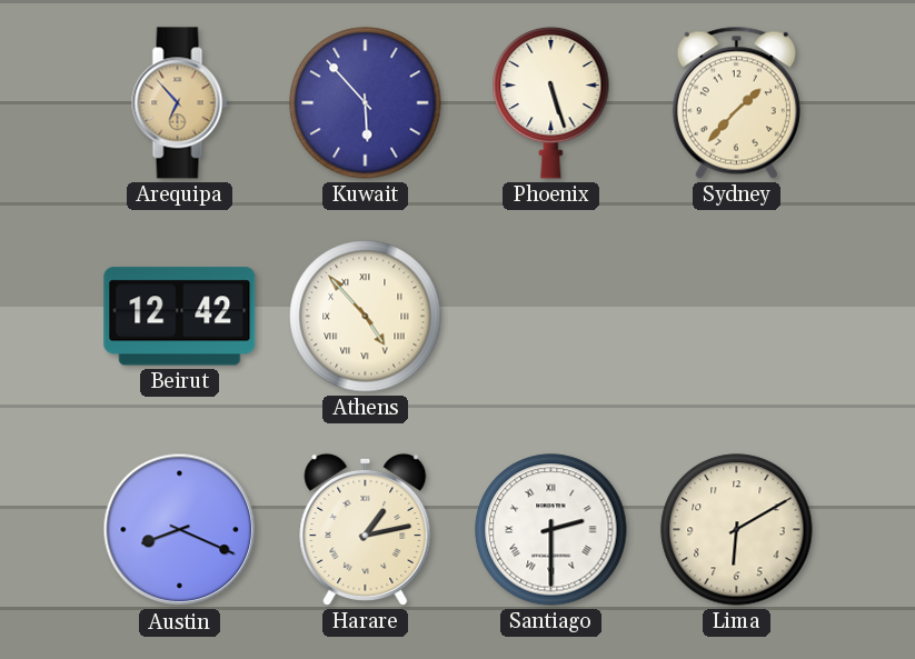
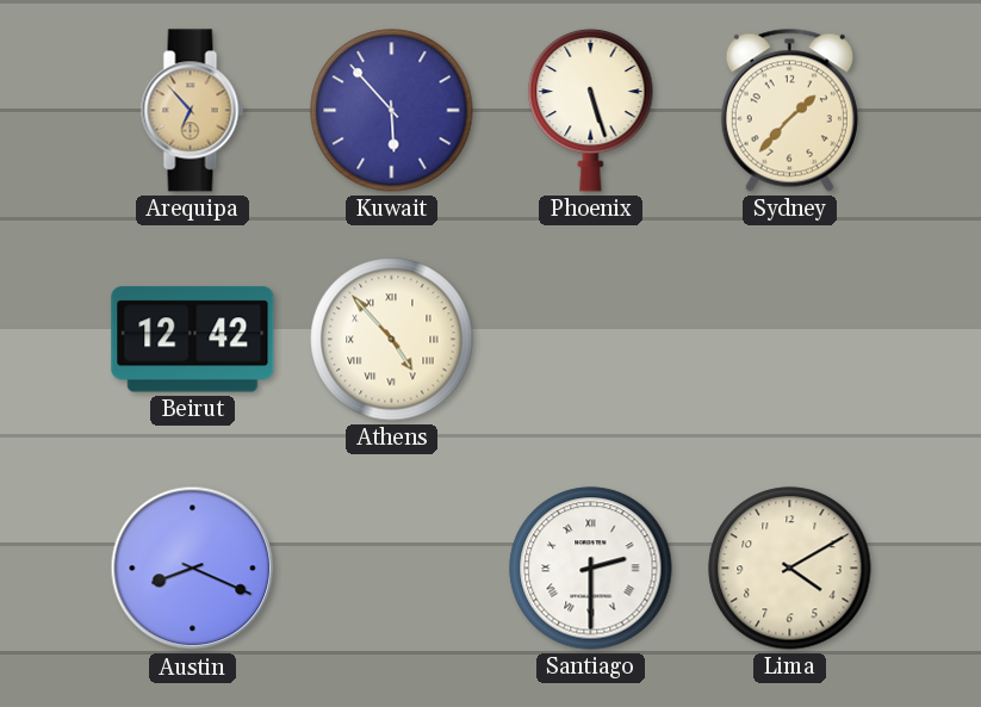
Harare: 1:13 -> none (366, 529)
Lima: 6:10 -> 4:10 (790, 569)
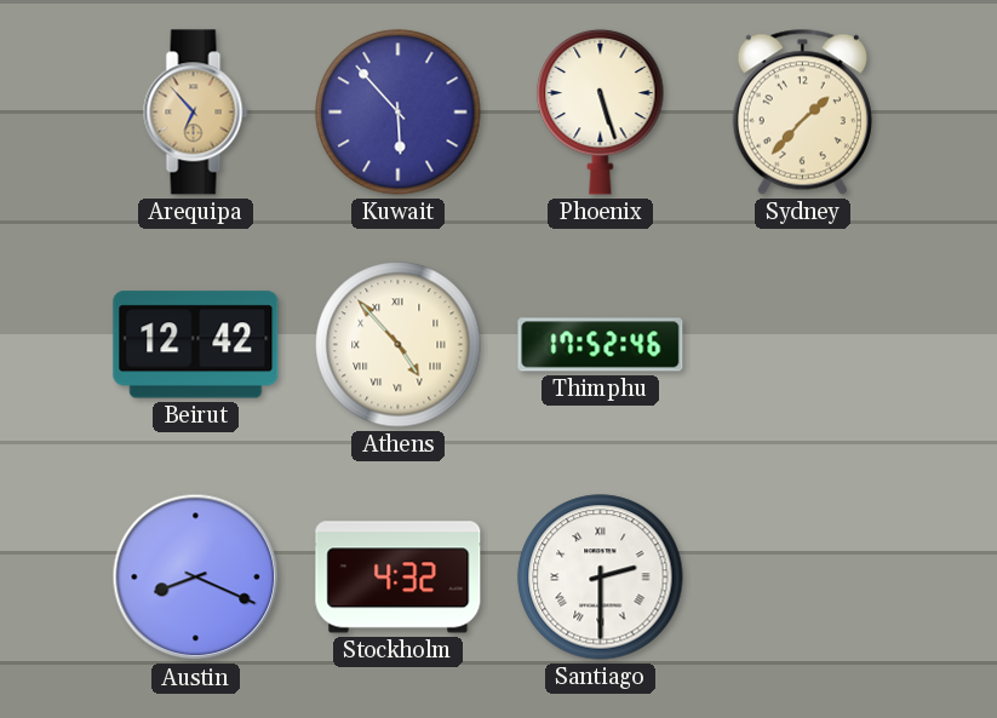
Thimphu: none -> 17:52 (601, 345)
Stockholm: none -> 4:32 (399, 578)
Lima: 4:10 -> none (790, 569)
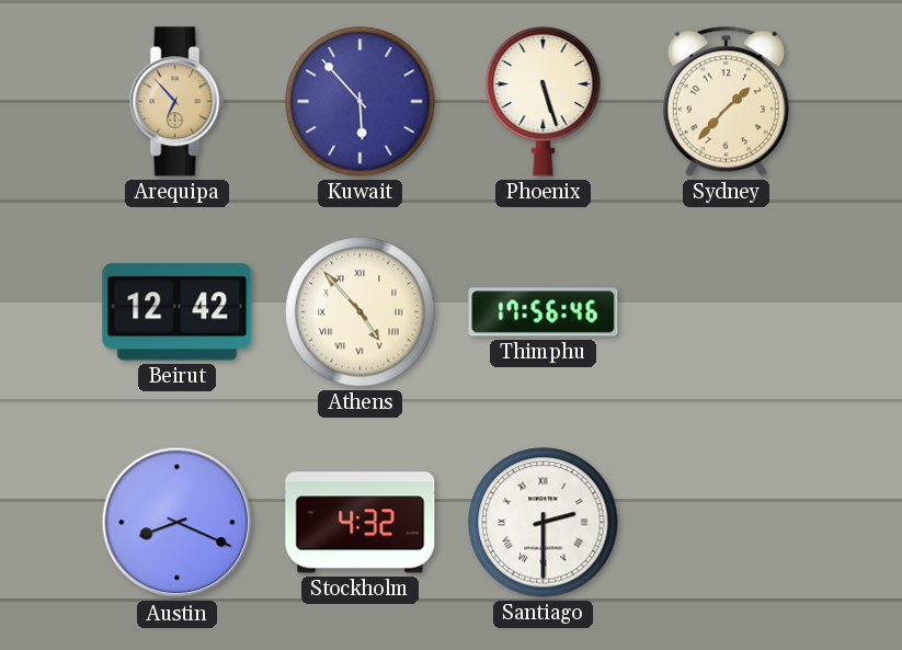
Thimphu: 17:52 -> 17:56 (544, 312)
